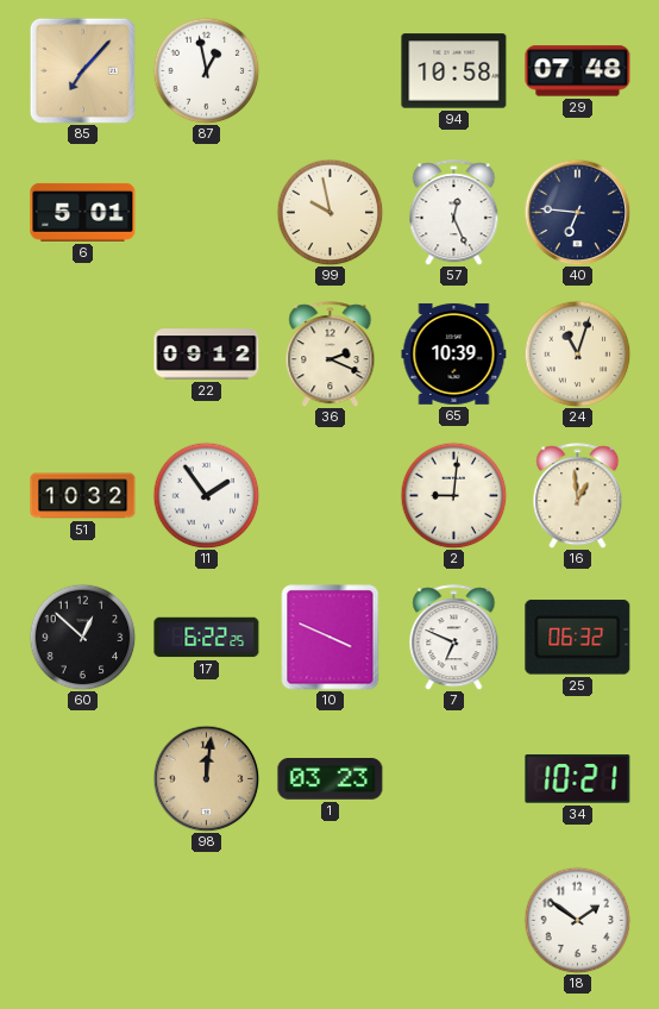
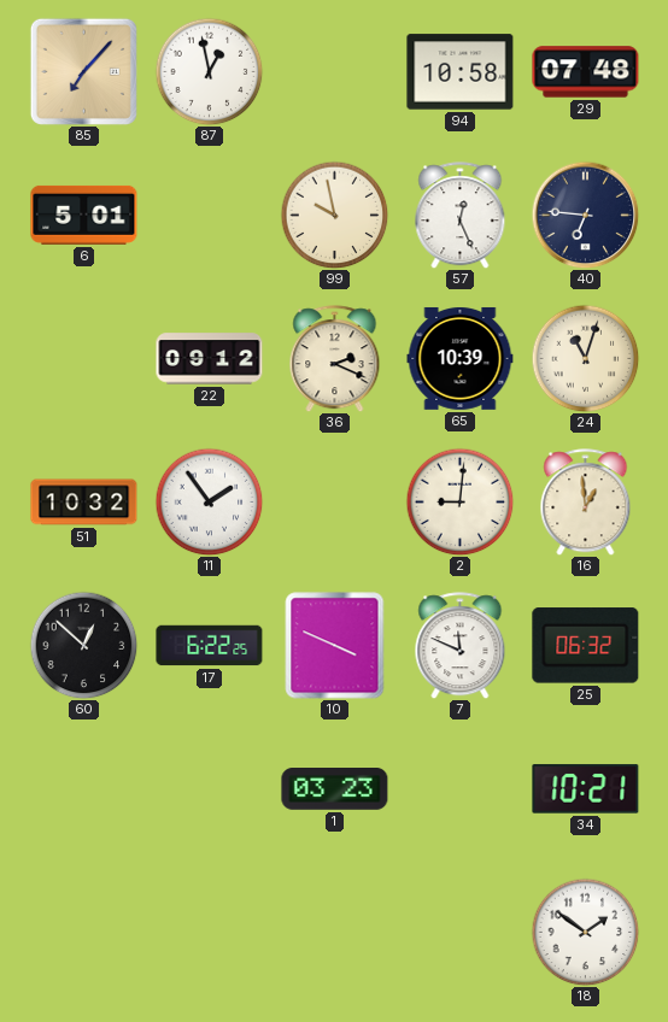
7: 6:49 -> 11:49 (461, 646)
98: 12:01 -> none (206, 778)
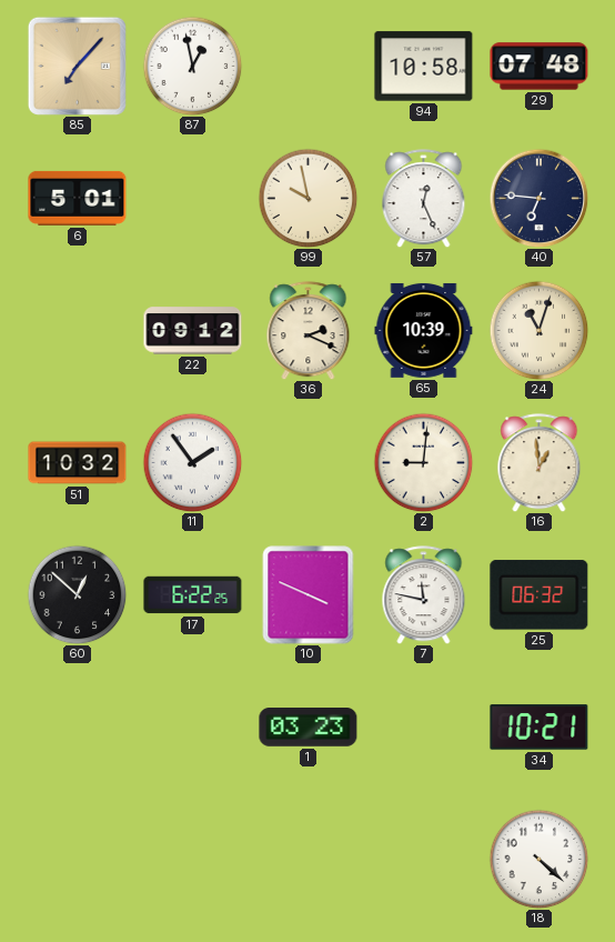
7: 11:49 -> 11:47 (424, 595)
18: 1:51 -> 4:22 (538, 859)
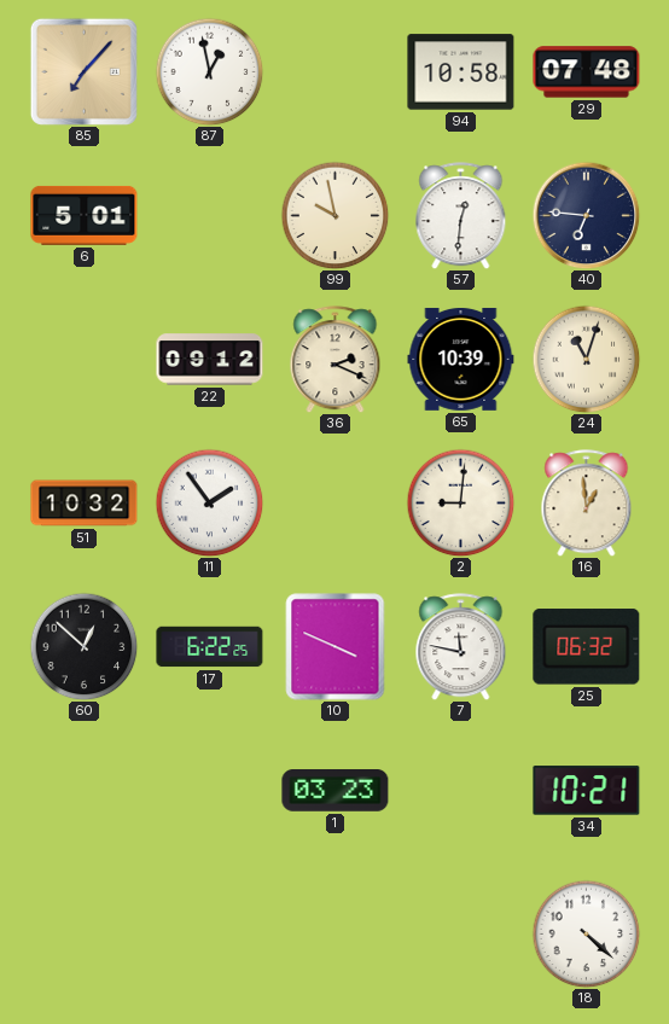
57: 12:26 -> 12:31 (461, 216)
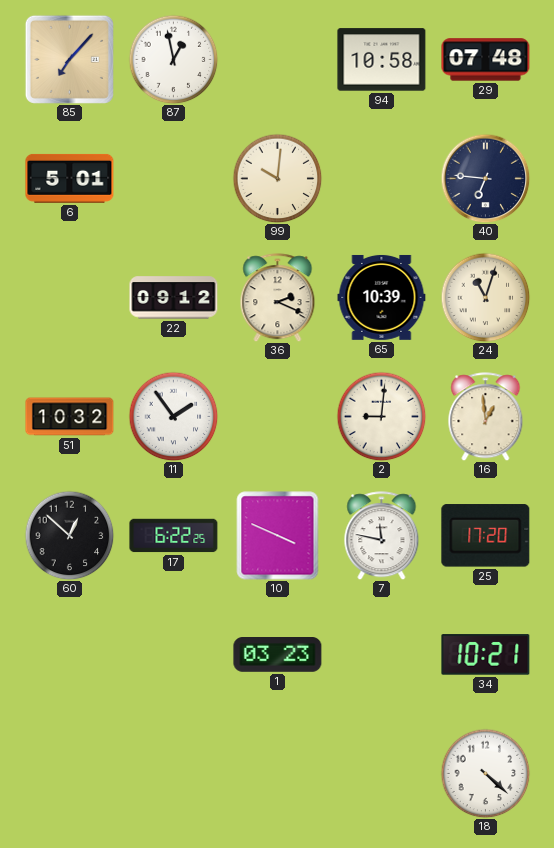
99: 9:58 -> 10:01 (277, 178)
57: 12:31 -> none (461, 216)
25: 06:32 -> 17:20 (486, 536)
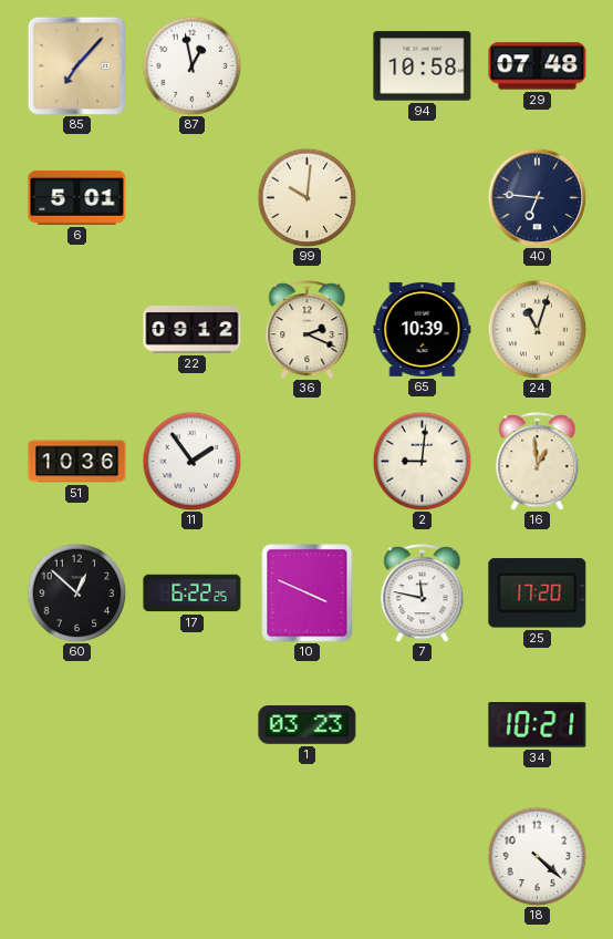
51: 10:32 -> 10:36 (77, 462)
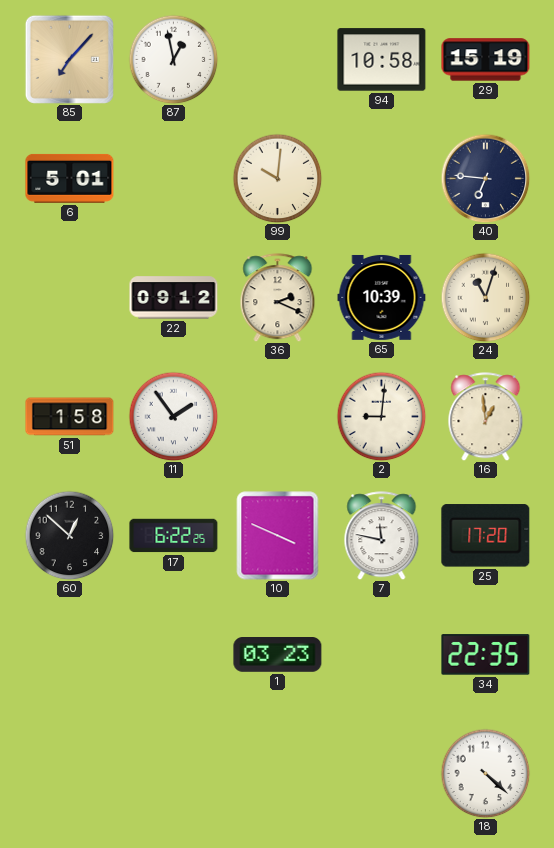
29: 07:48 -> 15:19 (486, 60)
51: 10:36 -> 1:58 (70, 417)
34: 10:21 -> 22:35 (486, 655)
